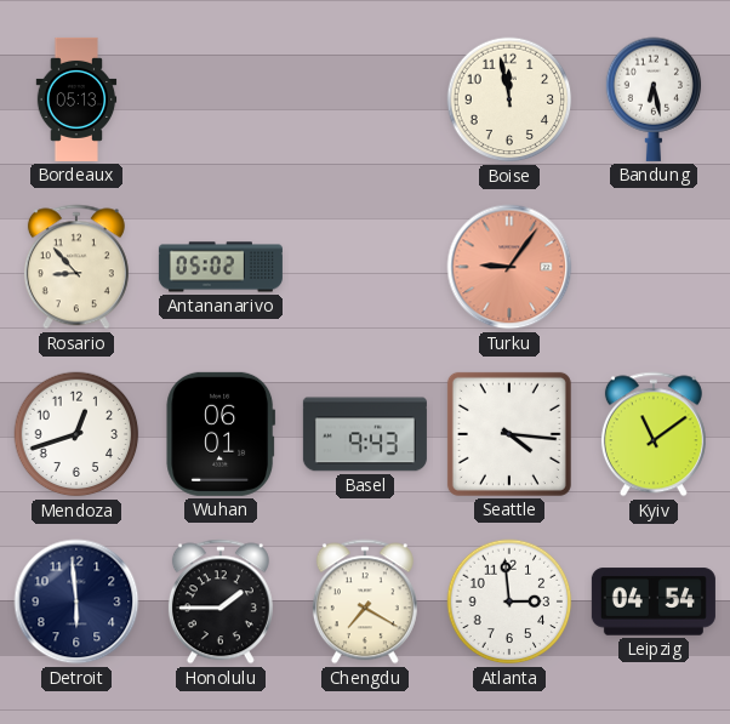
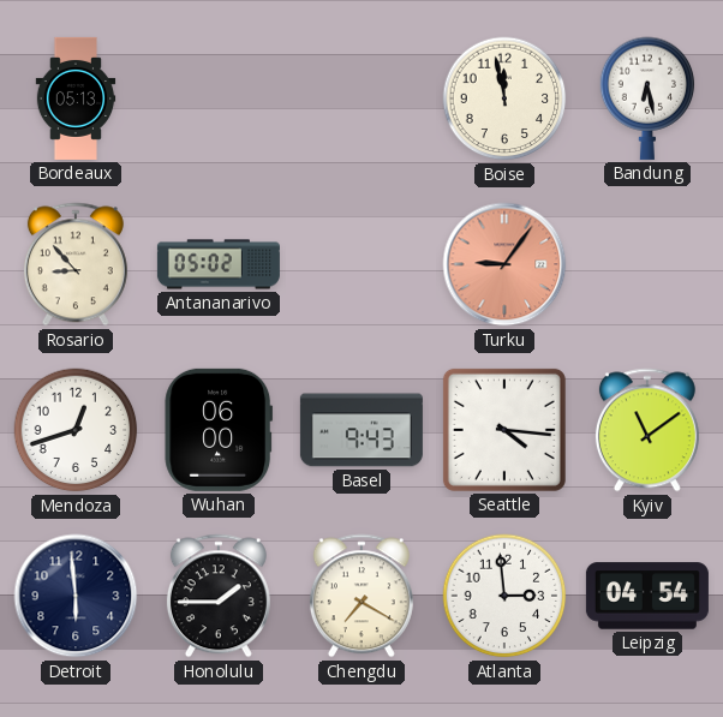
Wuhan: 06:01 -> 06:00 (219, 430)
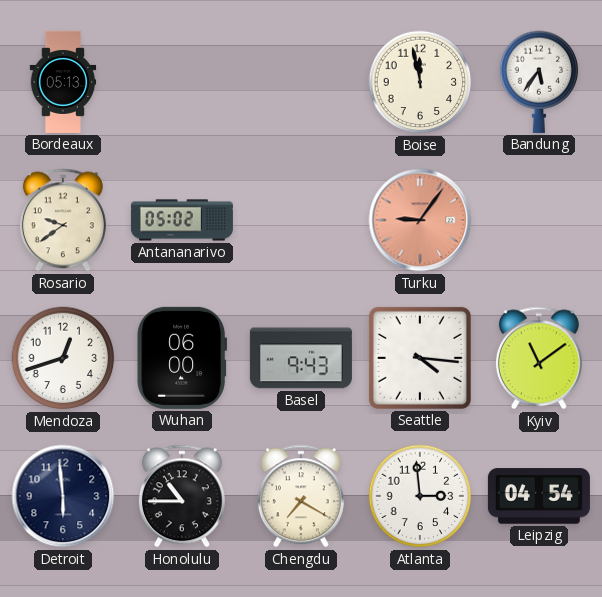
Bandung: 6:28 -> 5:36 (539, 82)
Rosario: 8:53 -> 9:39 (63, 220)
Honolulu: 1:45 -> 10:45 (182, 496)
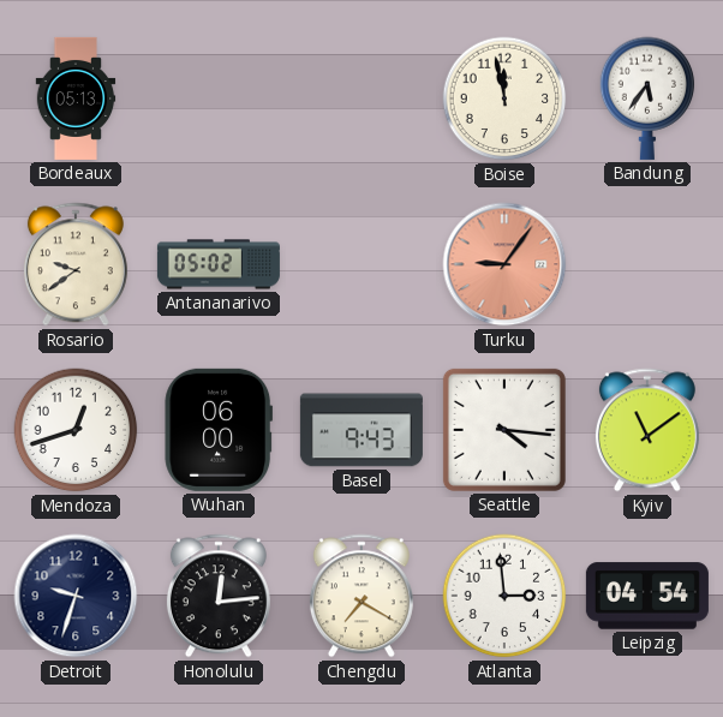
Detroit: 5:59 -> 9:33 (76, 596)
Honolulu: 10:45 -> 12:14 (219, 596)
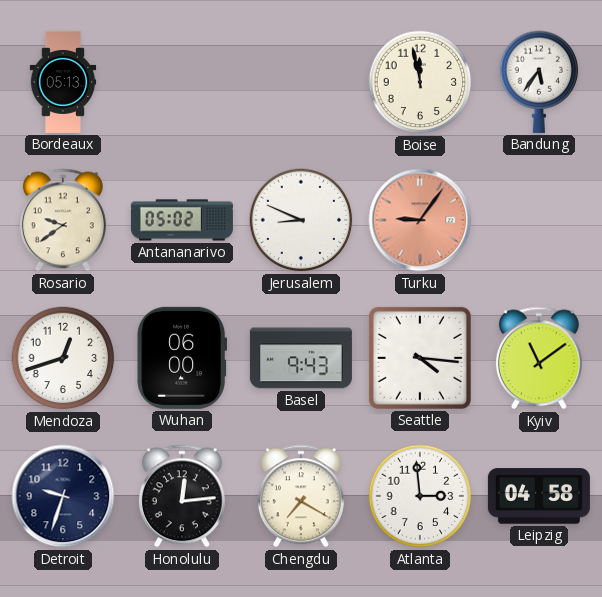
Jerusalem: none -> 8:49 (301, 220)
Leipzig: 04:54 -> 04:58 (539, 496)
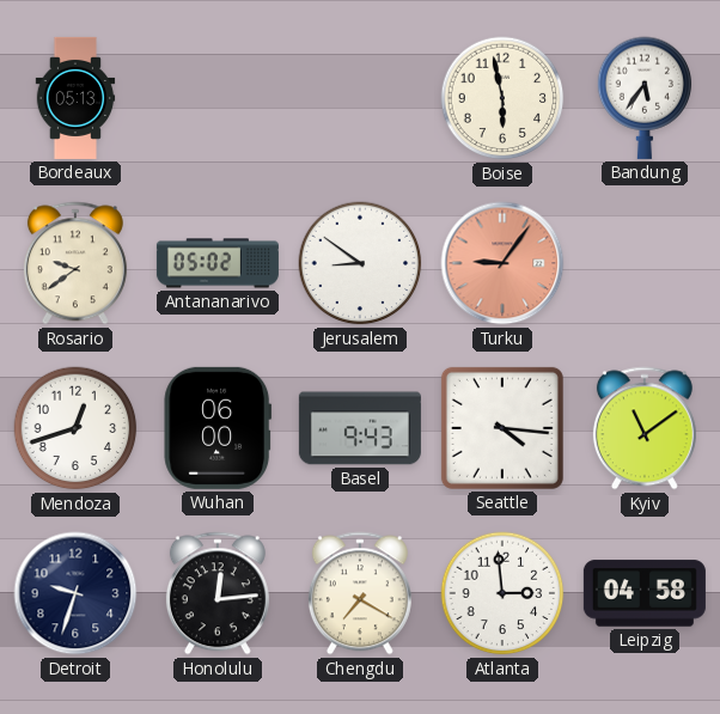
Boise: 11:58 -> 5:58 (502, 98)
Jerusalem: 8:49 -> 8:51 (360, 263)
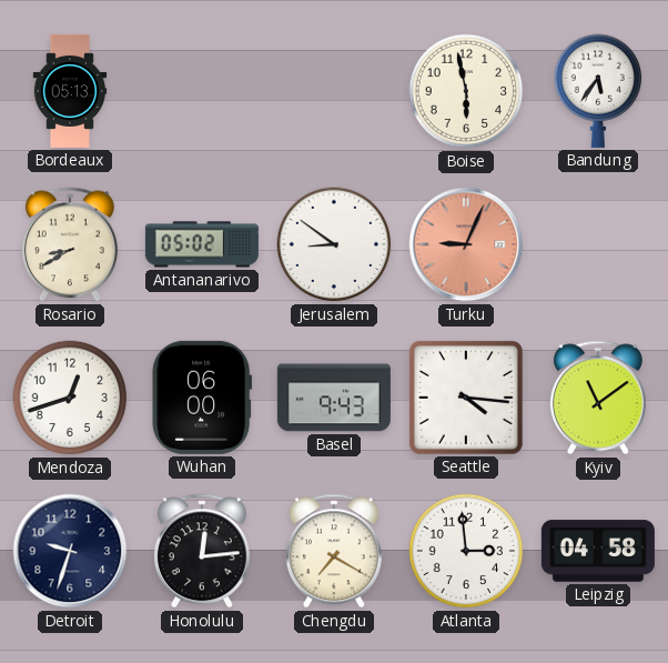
Rosario: 9:39 -> 8:40 (70, 244)
Turku: 9:06 -> 9:04 (466, 244)
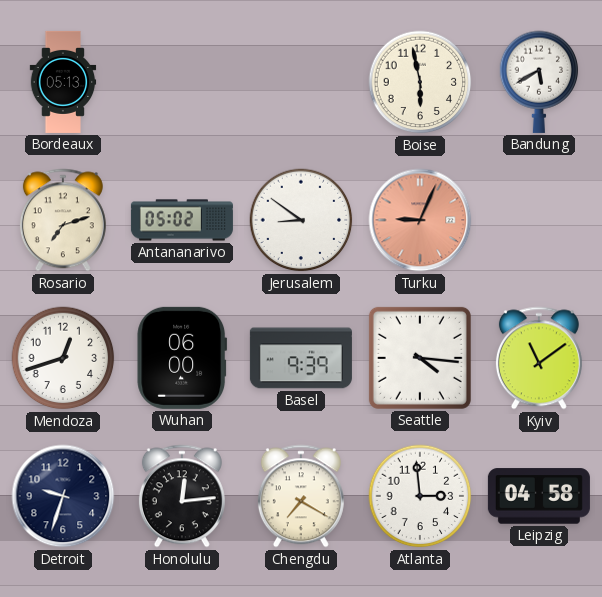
Bandung: 5:36 -> 5:40 (539, 82)
Rosario: 8:40 -> 7:12 (63, 220)
Basel: 9:43 -> 9:39 (301, 358)
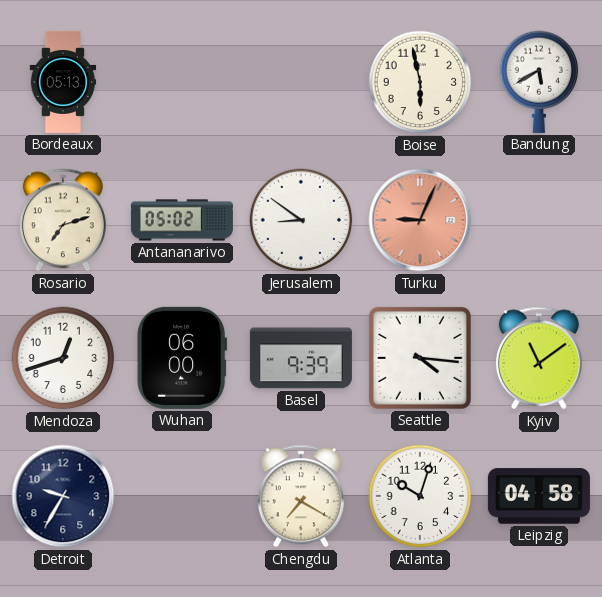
Detroit: 9:33 -> 9:35 (63, 496)
Honolulu: 12:14 -> none (182, 496)
Atlanta: 2:59 -> 10:03 (420, 496)
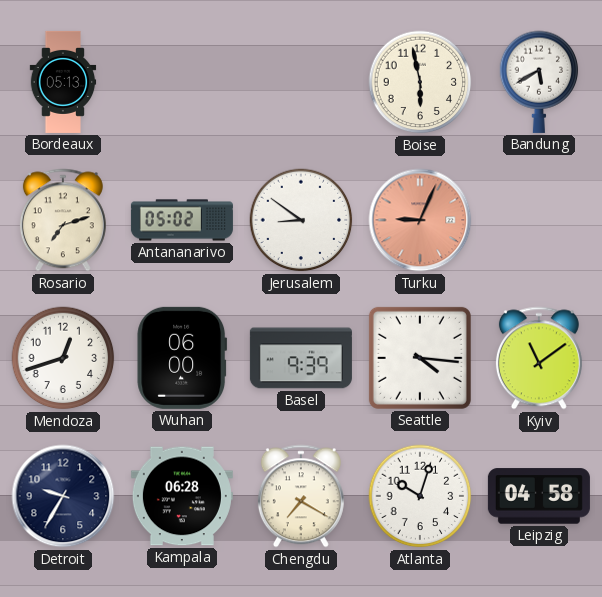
Kampala: none -> 06:28 (182, 496)
